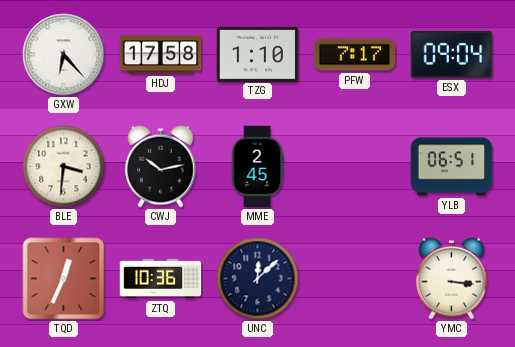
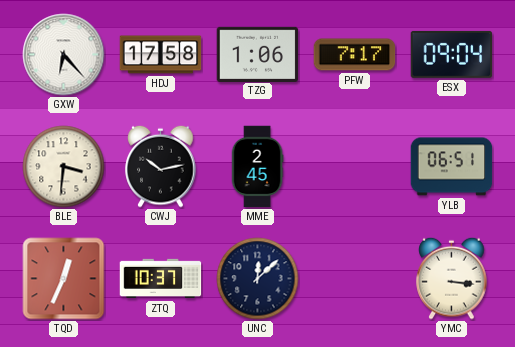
TZG: 1:10 -> 1:06 (258, 54)
ZTQ: 10:36 -> 10:37 (161, 279)
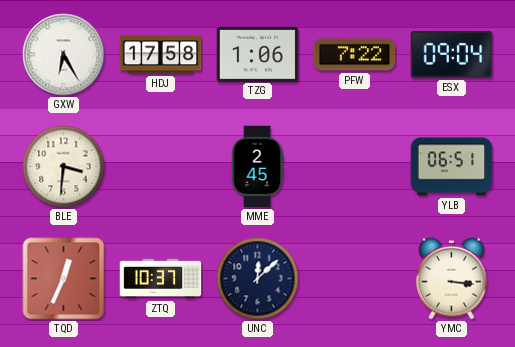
GXW: 6:23 -> 6:25 (64, 55)
PFW: 7:17 -> 7:22 (355, 55)
CWJ: 10:13 -> none (161, 166)
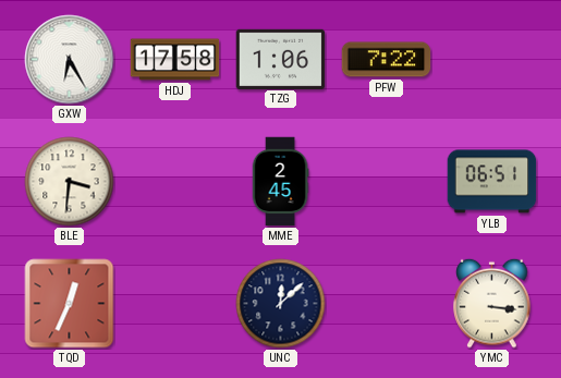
ESX: 09:04 -> none (452, 54)
ZTQ: 10:37 -> none (161, 279)
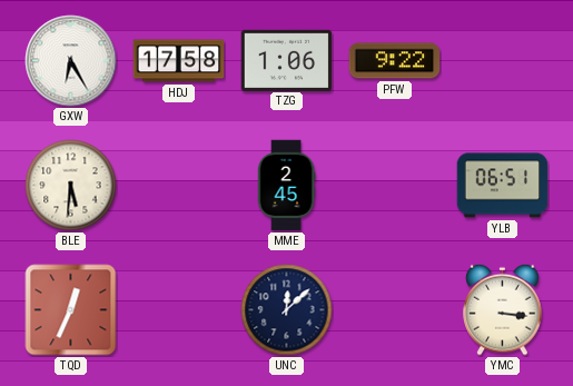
PFW: 7:22 -> 9:22 (395, 61)
BLE: 3:31 -> 5:31 (71, 186)
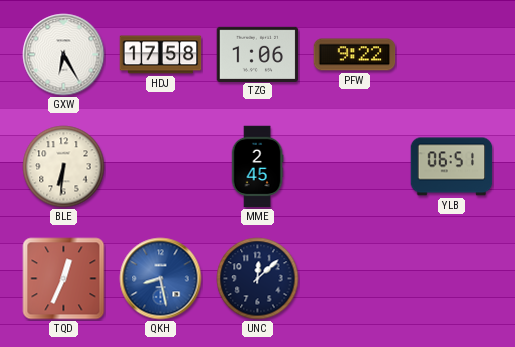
BLE: 5:31 -> 6:31 (64, 167)
QKH: none -> 8:28 (161, 279)
YMC: 3:16 -> none (503, 309)
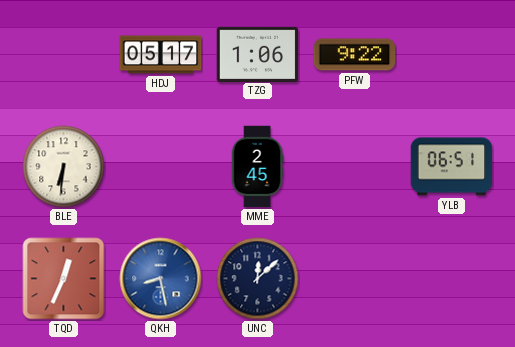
GXW: 6:25 -> none (64, 55)
HDJ: 17:58 -> 05:17 (161, 55)
